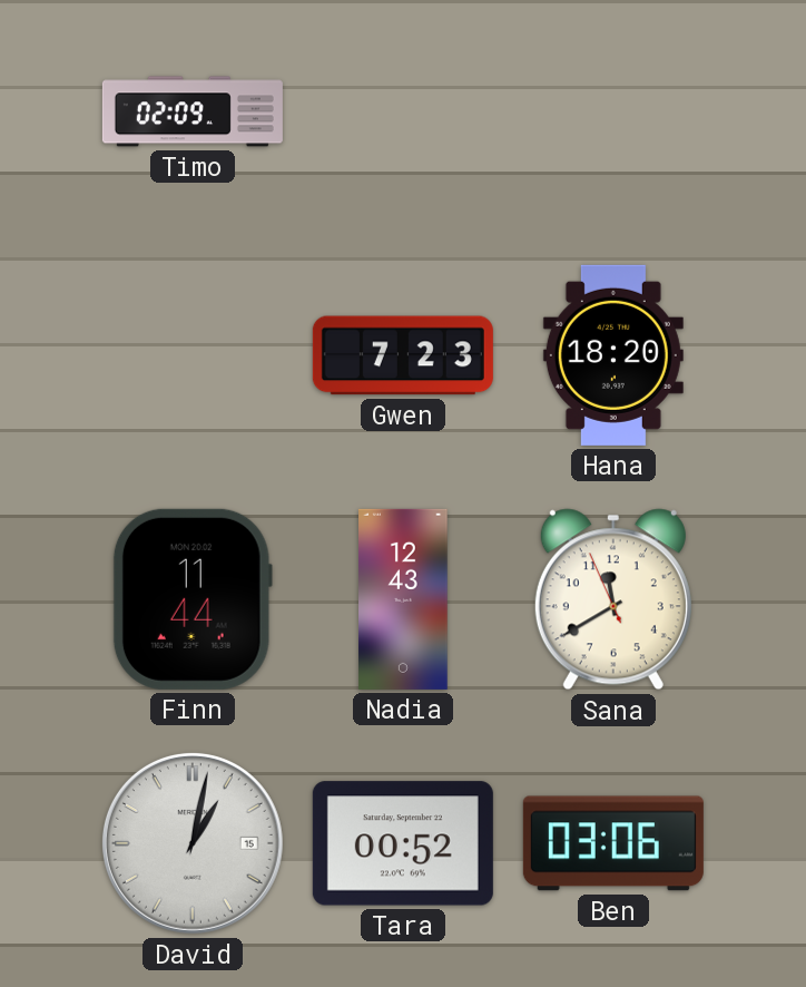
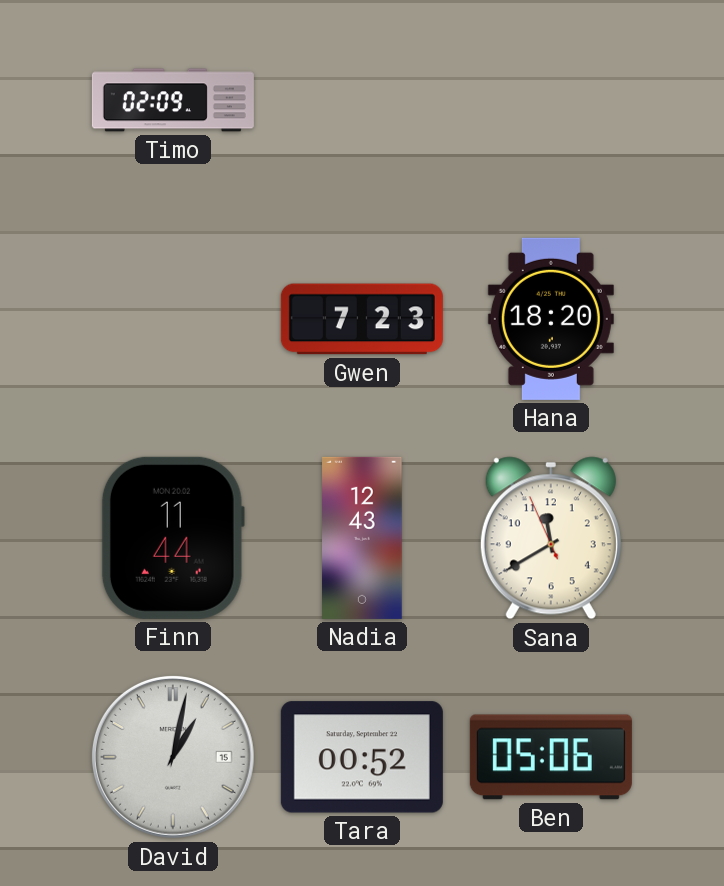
Ben: 03:06 -> 05:06 (551, 757)
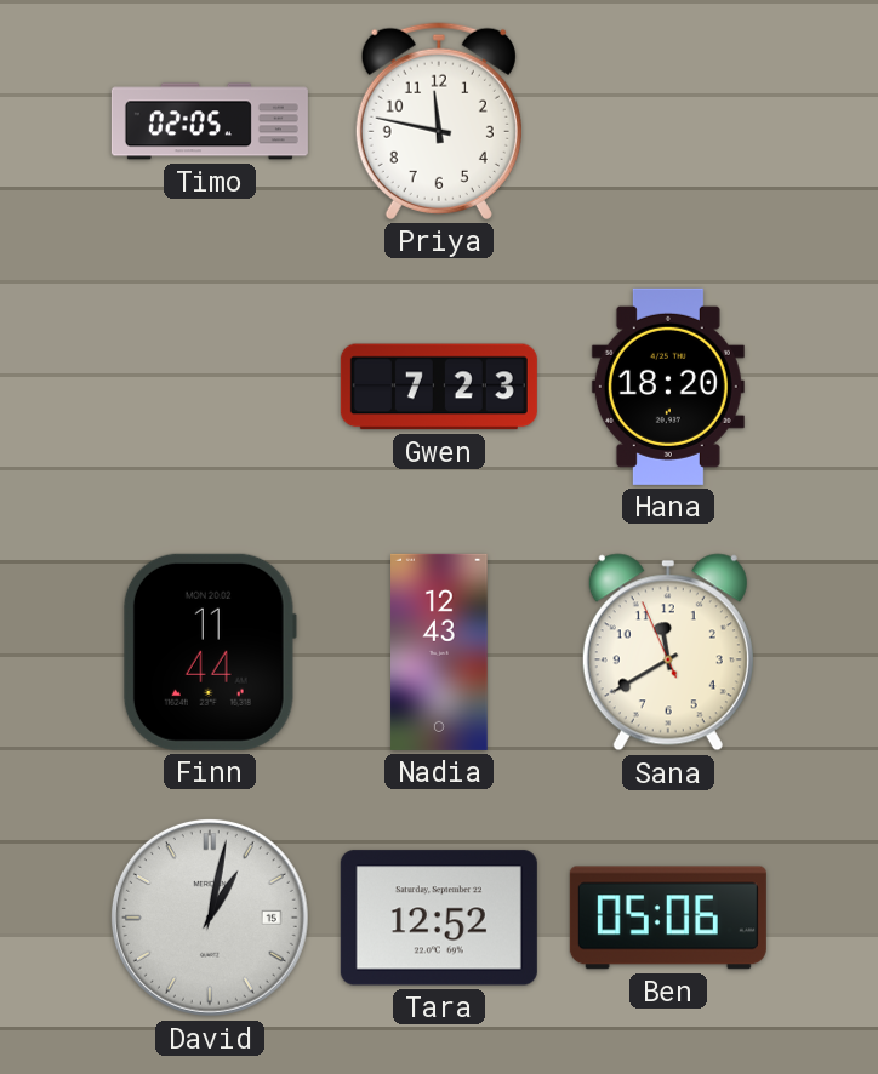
Timo: 02:09 -> 02:05 (210, 121)
Priya: none -> 11:47 (439, 121)
Tara: 00:52 -> 12:52 (439, 918)
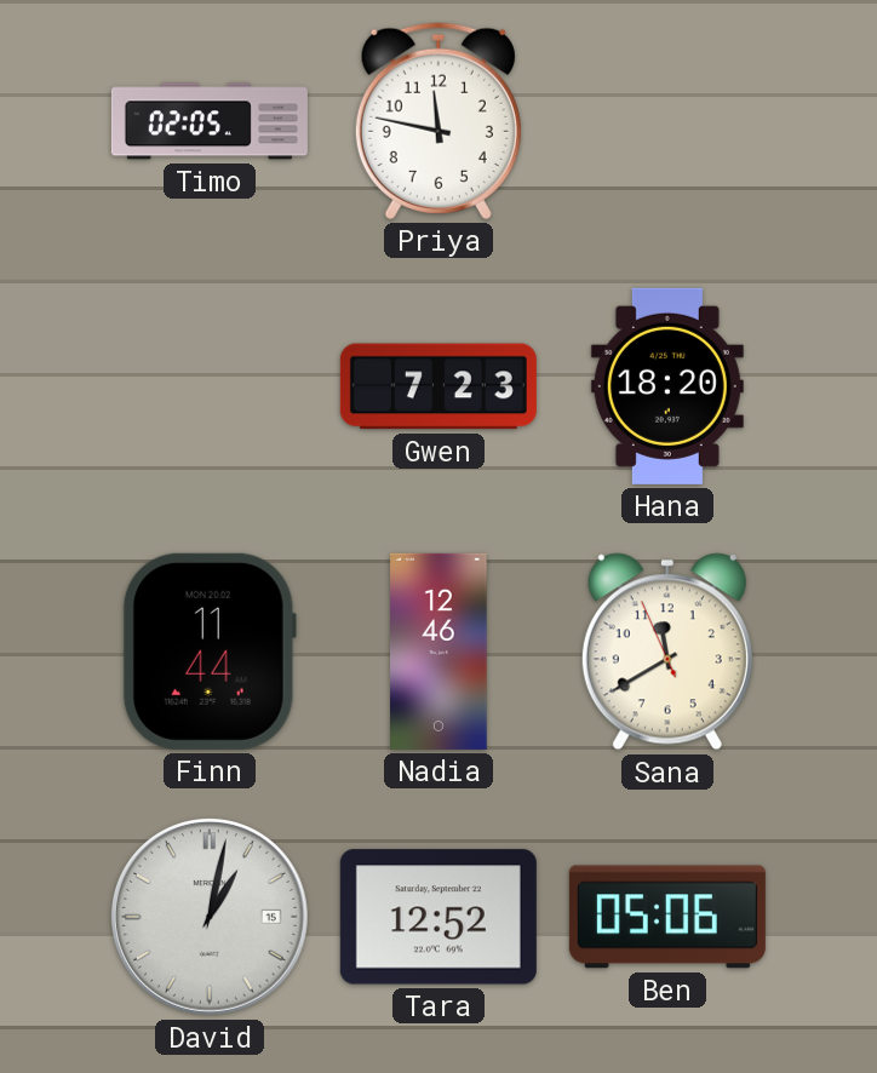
Nadia: 12:43 -> 12:46 (438, 652)
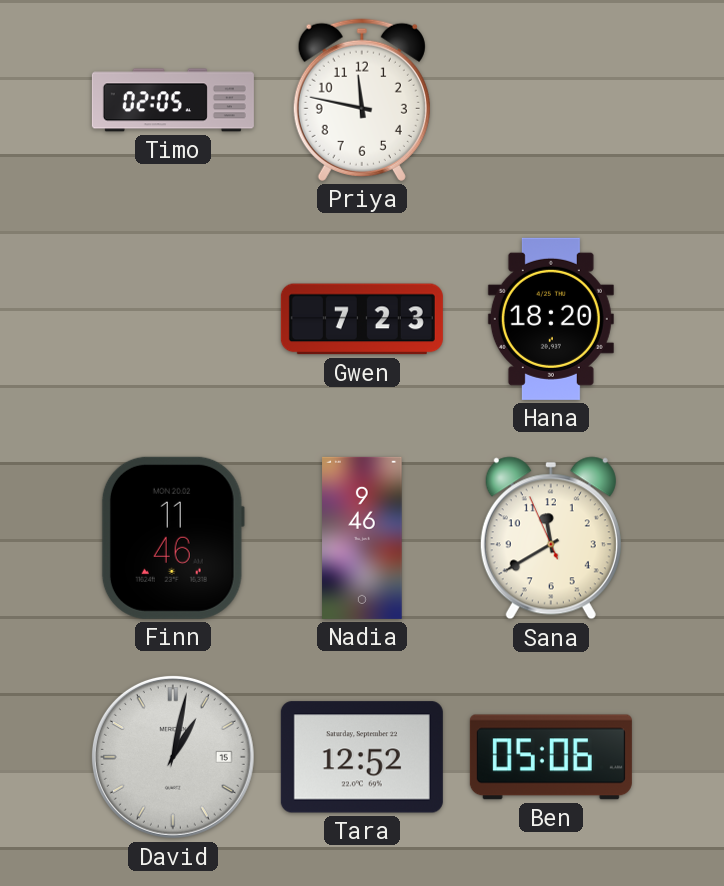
Finn: 11:44 -> 11:46 (173, 538)
Nadia: 12:46 -> 9:46 (362, 538)
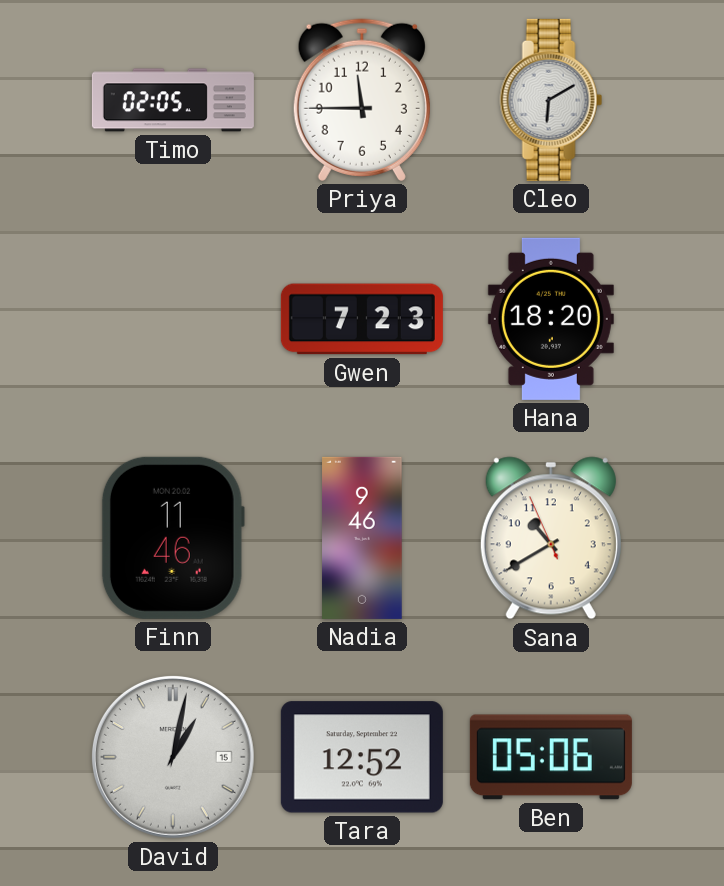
Priya: 11:47 -> 11:45 (362, 100)
Cleo: none -> 6:10 (551, 100)
Sana: 11:39 -> 10:39 (551, 538)
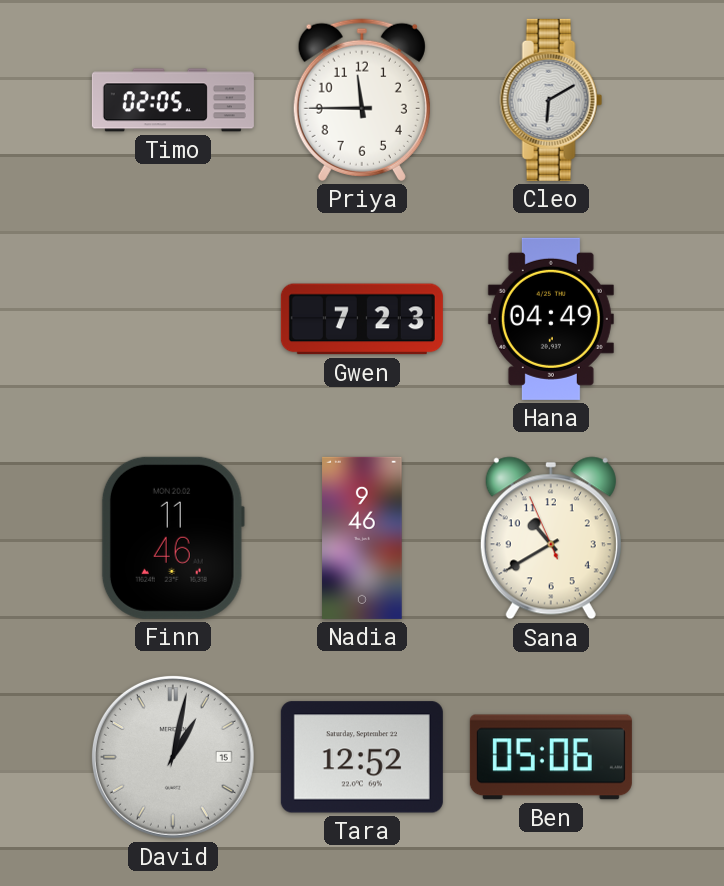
Hana: 18:20 -> 04:49 (551, 319)
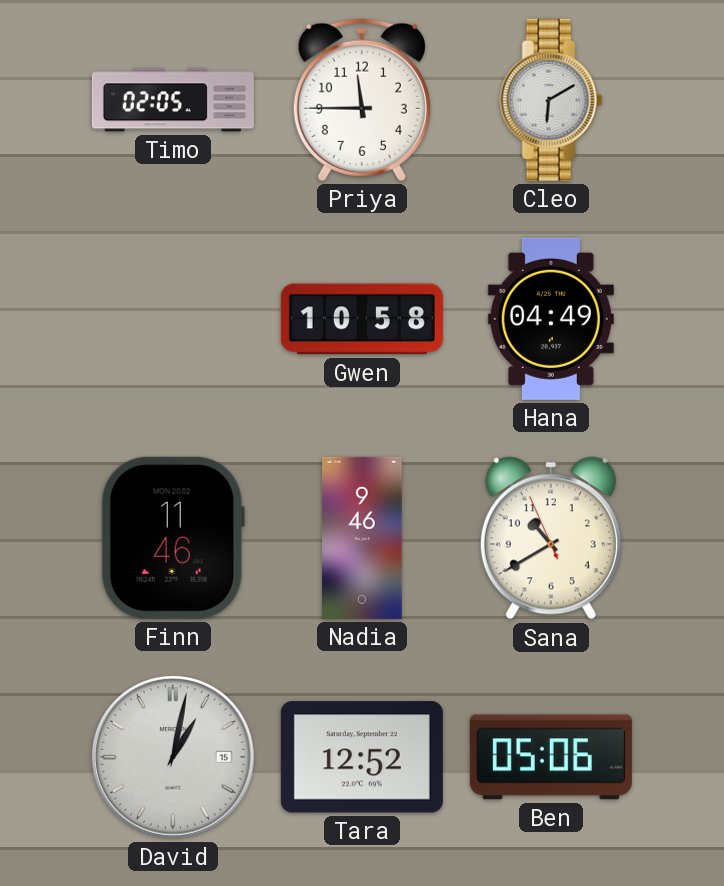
Gwen: 7:23 -> 10:58 (362, 319)
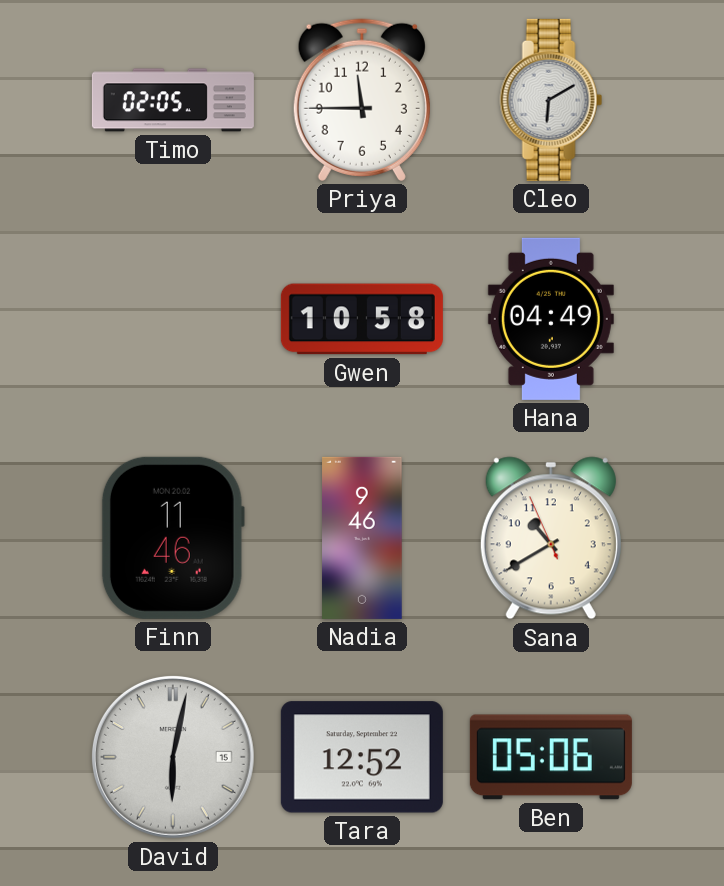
David: 1:02 -> 6:02 (173, 757)
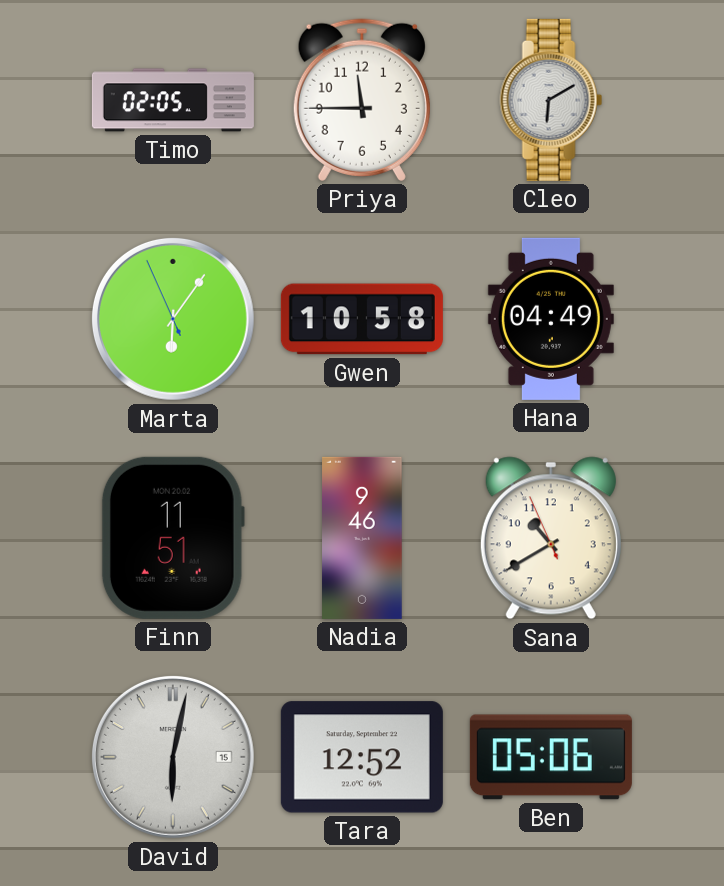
Marta: none -> 6:05 (173, 319)
Finn: 11:46 -> 11:51 (173, 538)
